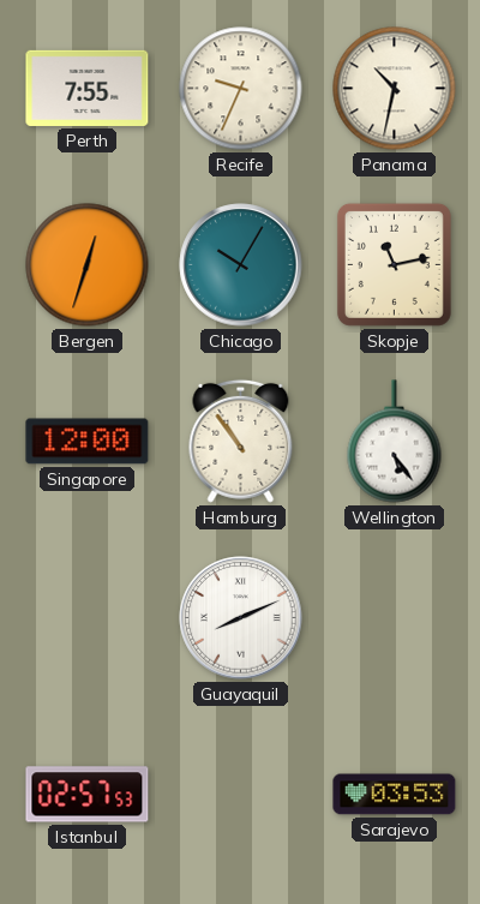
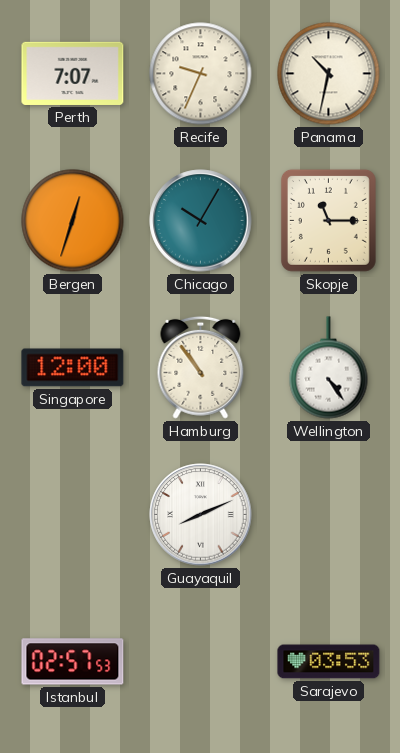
Perth: 7:55 -> 7:07 (73, 73)
Skopje: 11:13 -> 11:15 (328, 220)
Wellington: 5:24 -> 4:24 (329, 368)
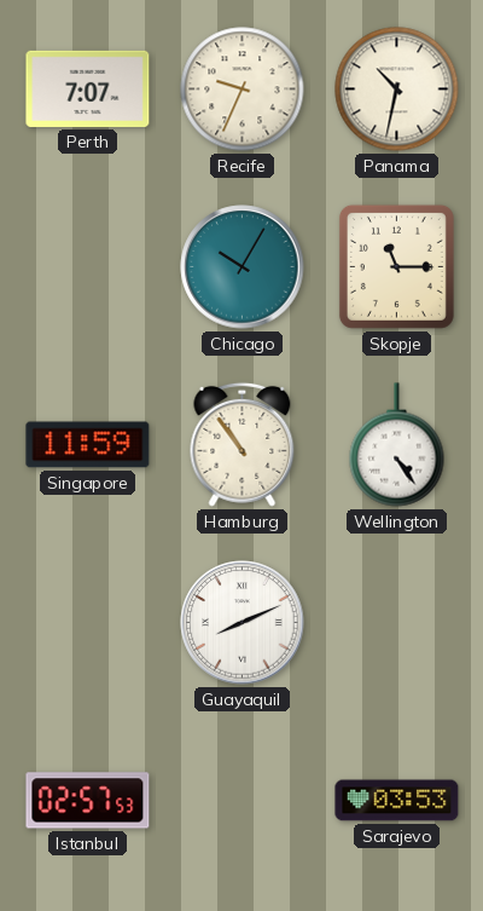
Bergen: 12:33 -> none (73, 221)
Singapore: 12:00 -> 11:59 (88, 445)
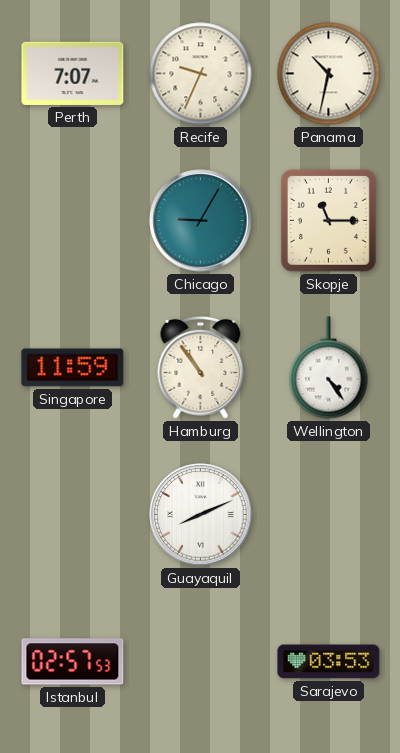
Chicago: 10:05 -> 9:05 (201, 221)
